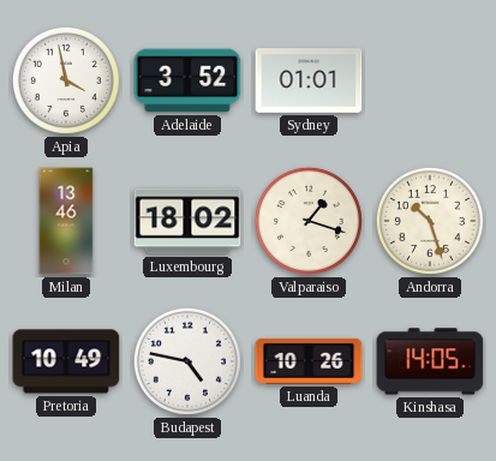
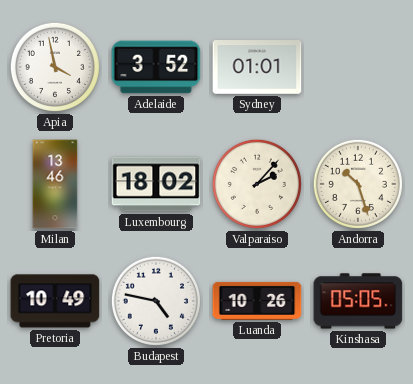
Valparaiso: 1:18 -> 2:07 (257, 184)
Kinshasa: 14:05 -> 05:05 (358, 301)
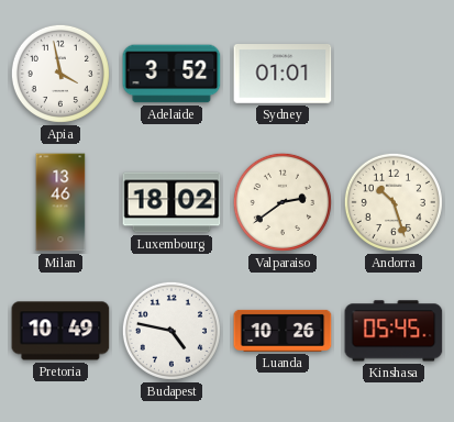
Valparaiso: 2:07 -> 2:39 (283, 202)
Kinshasa: 05:05 -> 05:45 (394, 331)
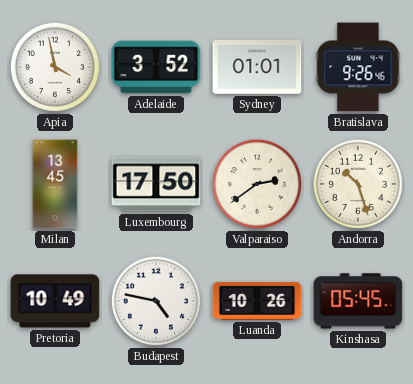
Bratislava: none -> 9:26 (358, 67)
Milan: 13:46 -> 13:45 (55, 184)
Luxembourg: 18:02 -> 17:50 (156, 184)
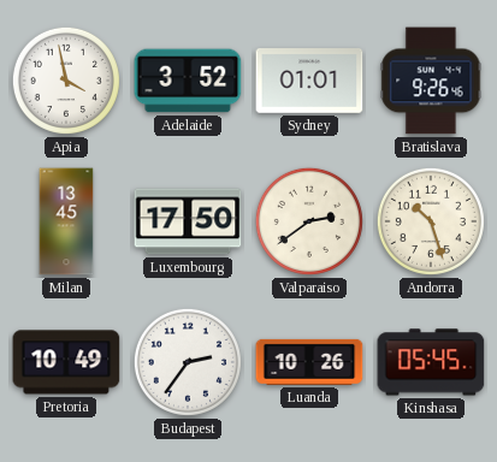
Budapest: 4:47 -> 2:36 (188, 362)
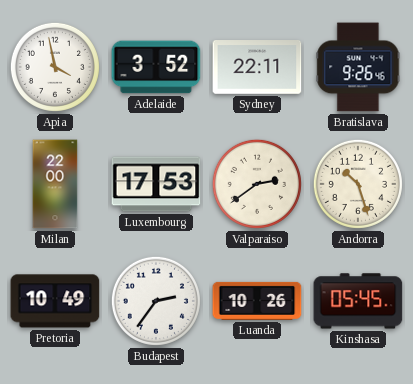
Sydney: 01:01 -> 22:11 (257, 68)
Milan: 13:45 -> 22:00 (55, 184)
Luxembourg: 17:50 -> 17:53 (156, 184)
